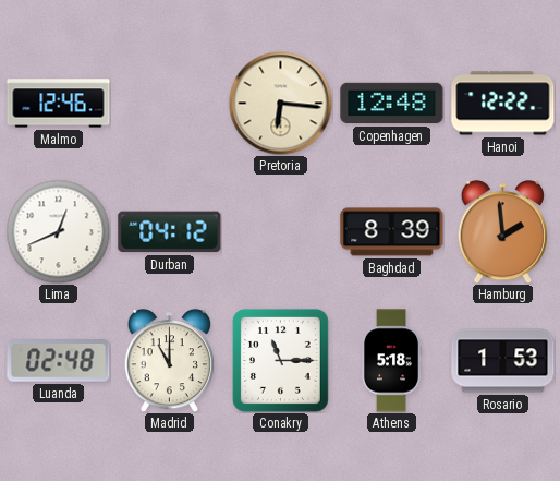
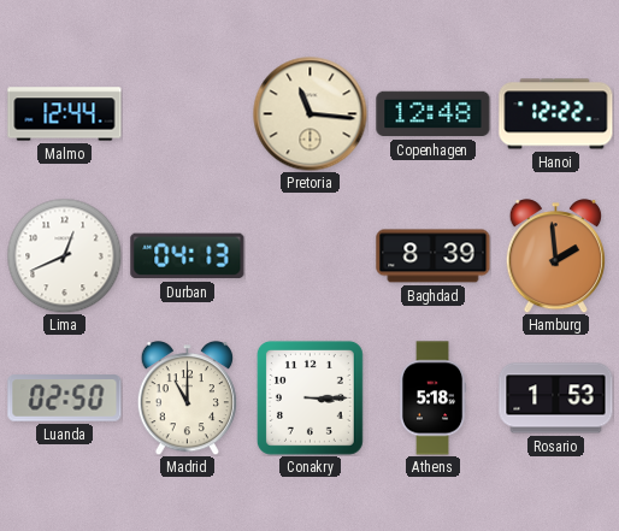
Malmo: 12:46 -> 12:44 (65, 114)
Pretoria: 6:16 -> 11:16 (309, 113)
Durban: 04:12 -> 04:13 (188, 256)
Luanda: 02:48 -> 02:50 (65, 399)
Conakry: 11:15 -> 3:15 (309, 397)
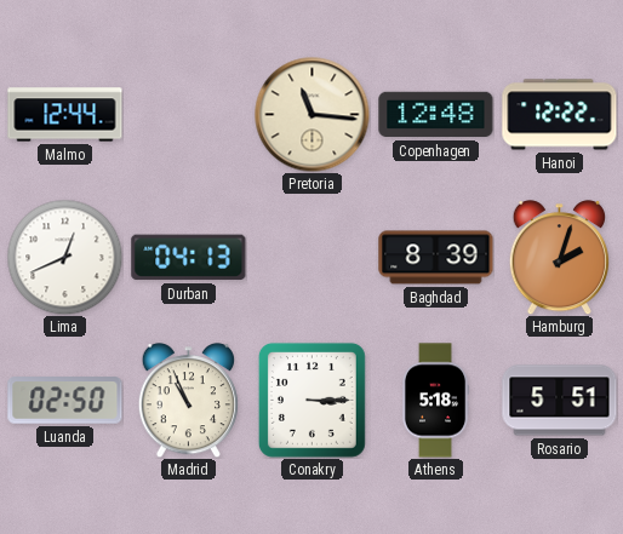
Hamburg: 1:59 -> 2:03 (559, 258)
Madrid: 11:00 -> 10:56 (188, 401)
Rosario: 1:53 -> 5:51 (560, 401)
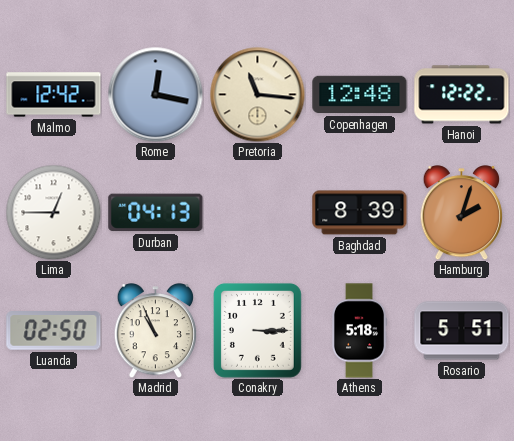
Malmo: 12:44 -> 12:42 (54, 95)
Rome: none -> 12:17 (155, 94)
Lima: 12:41 -> 12:45 (53, 212)
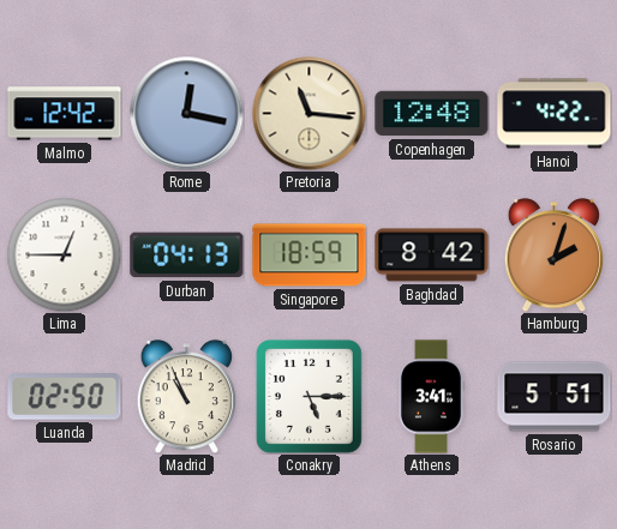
Hanoi: 12:22 -> 4:22 (555, 114)
Singapore: none -> 18:59 (310, 256)
Baghdad: 8:39 -> 8:42 (432, 256)
Conakry: 3:15 -> 5:15 (308, 396)
Athens: 5:18 -> 3:41 (431, 397)
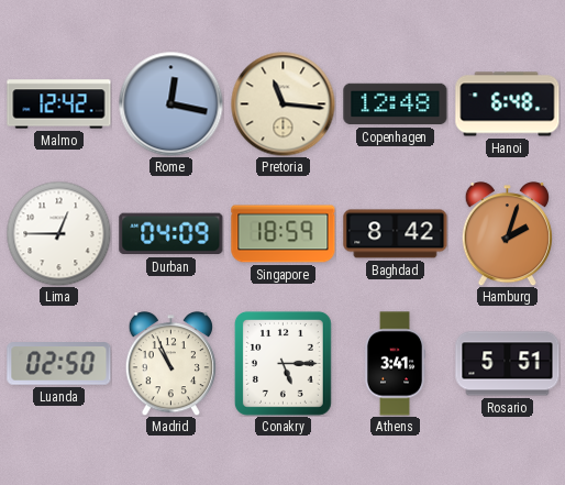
Hanoi: 4:22 -> 6:48 (508, 104)
Durban: 04:13 -> 04:09 (171, 234)
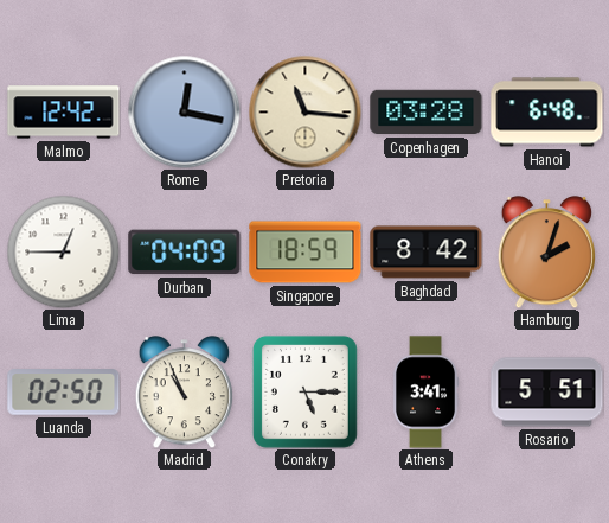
Copenhagen: 12:48 -> 03:28 (427, 113)
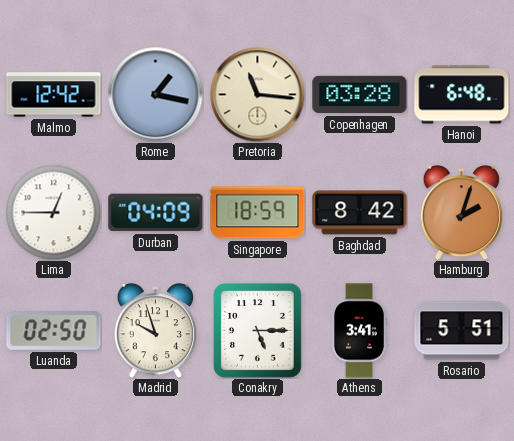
Rome: 12:17 -> 1:17 (155, 94)
Madrid: 10:56 -> 9:57 (155, 331)
